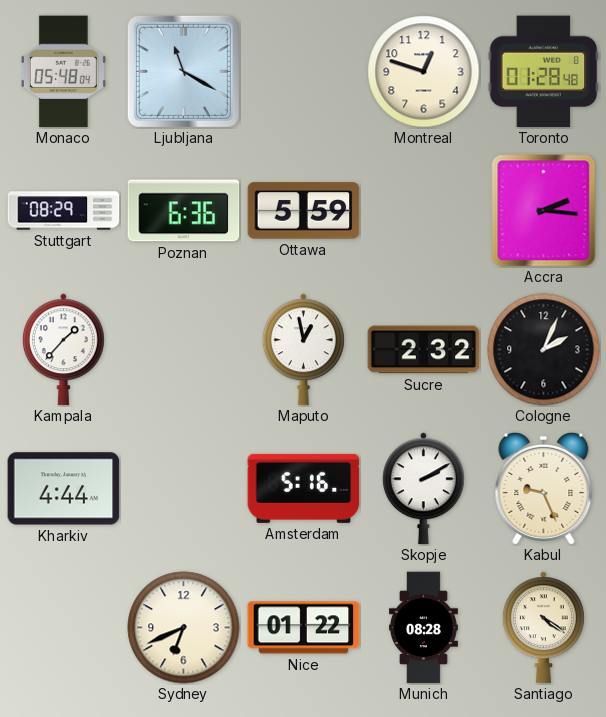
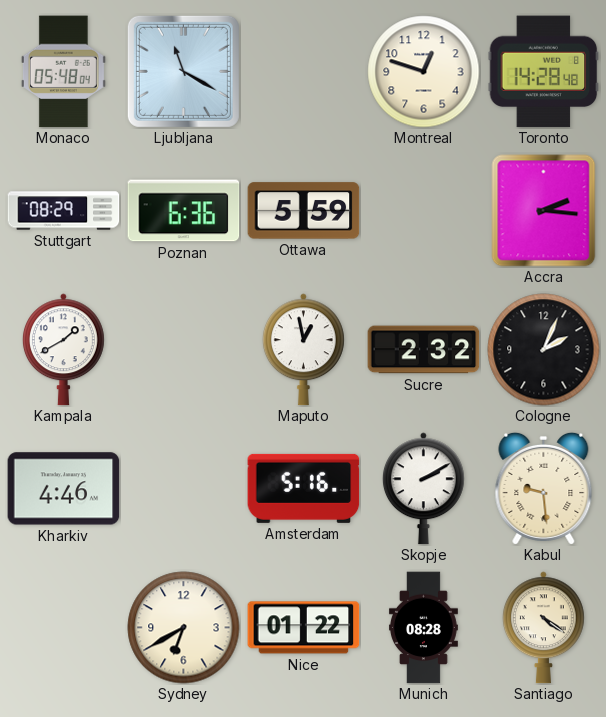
Toronto: 01:28 -> 14:28 (544, 72)
Kampala: 1:37 -> 1:40 (63, 350)
Kharkiv: 4:44 -> 4:46 (64, 489)
Kabul: 9:26 -> 9:29 (544, 488)
Sydney: 6:41 -> 6:40 (184, 628)
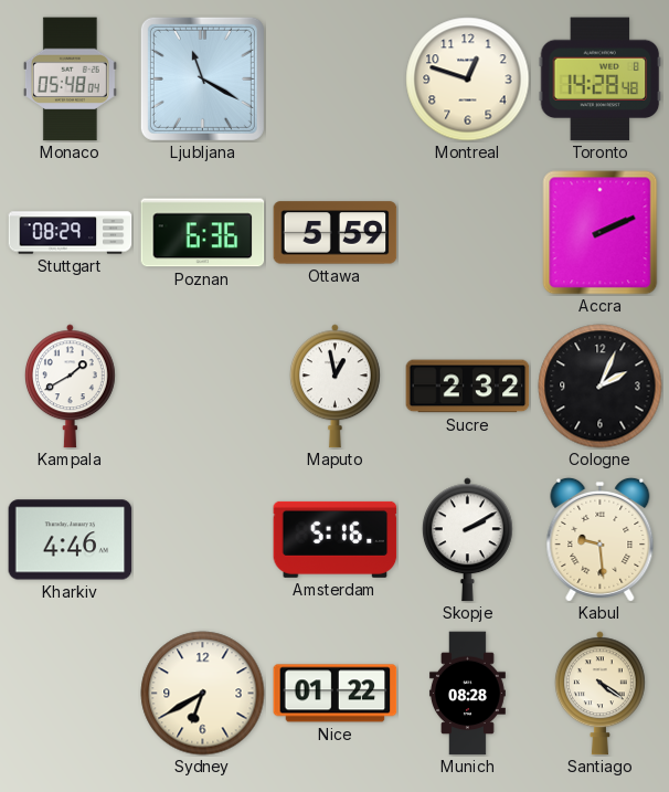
Accra: 2:16 -> 2:11 (601, 233)
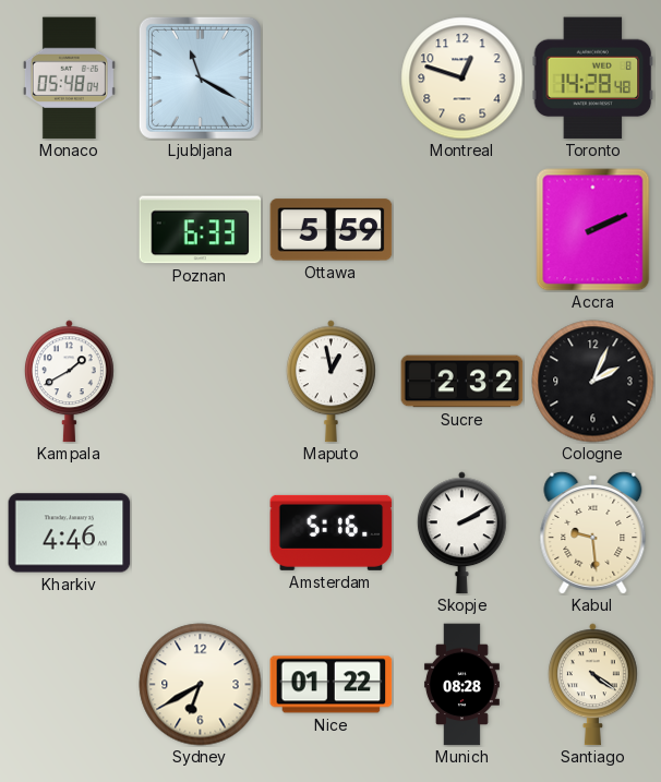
Stuttgart: 08:29 -> none (71, 233)
Poznan: 6:36 -> 6:33 (201, 230)
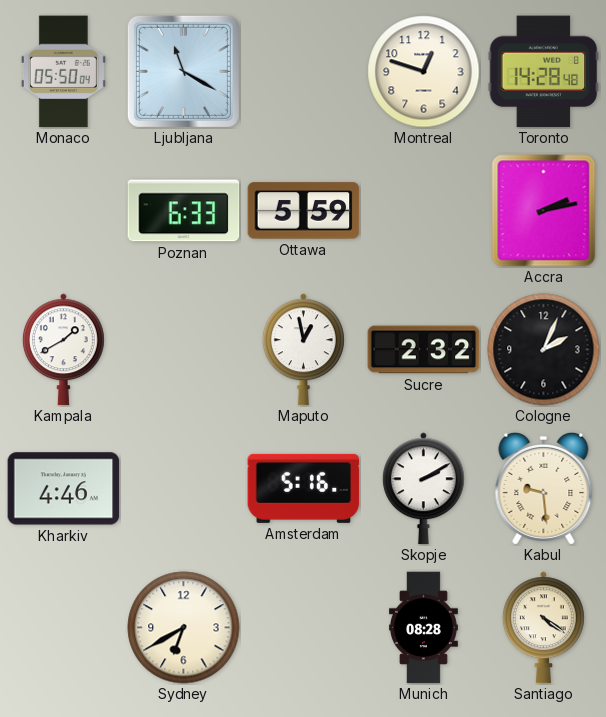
Monaco: 05:48 -> 05:50 (63, 72)
Accra: 2:11 -> 2:13 (544, 211)
Nice: 01:22 -> none (332, 685)
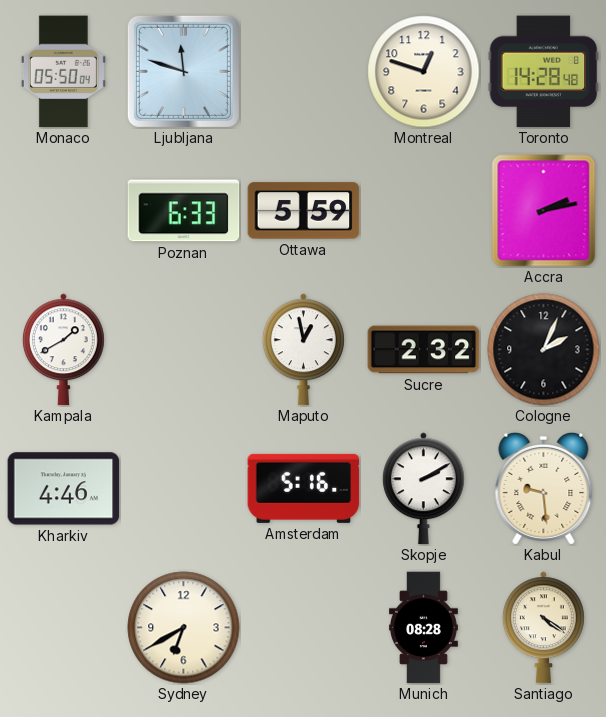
Ljubljana: 11:20 -> 11:48 (183, 71)
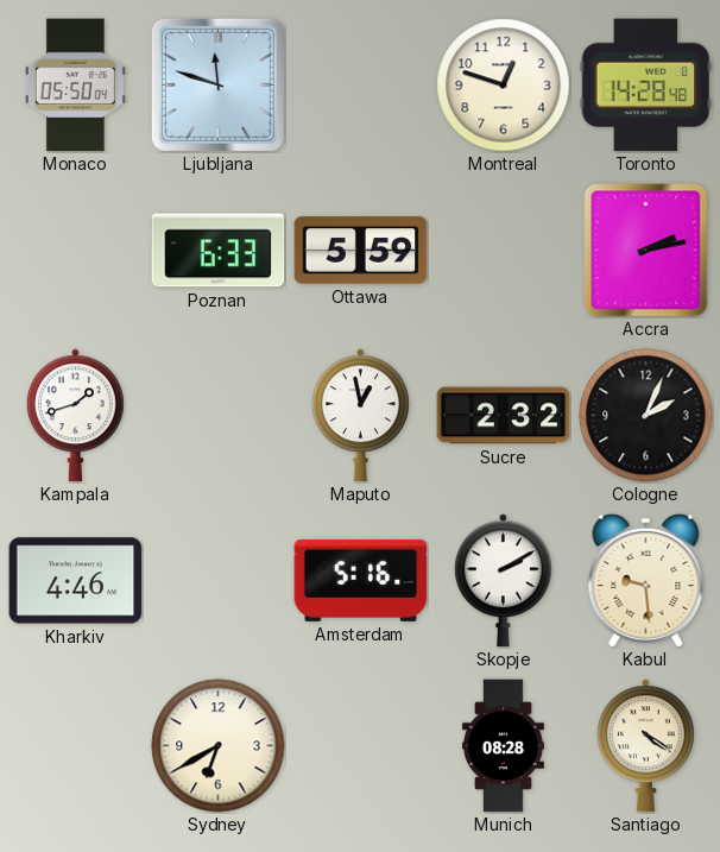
Kampala: 1:40 -> 1:42 (75, 416)
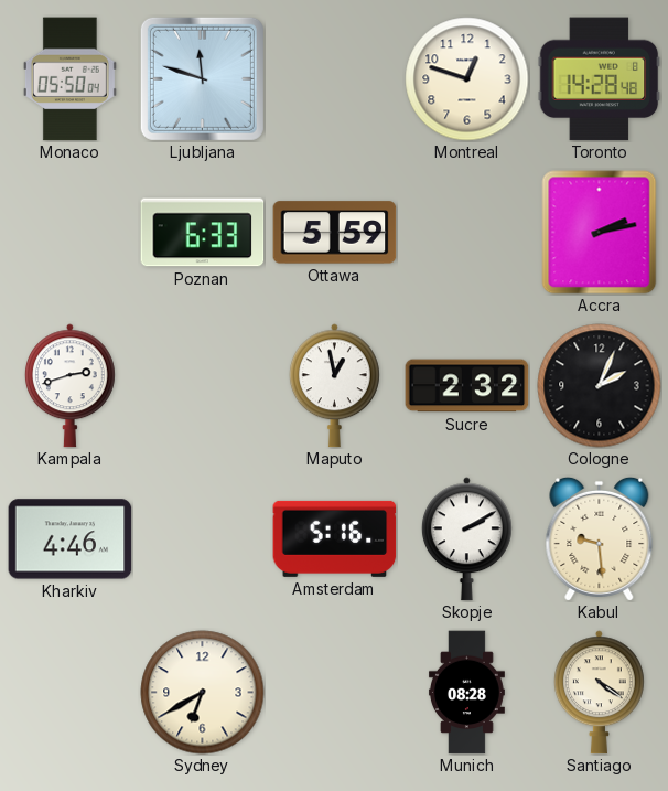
Kampala: 1:42 -> 2:42 (69, 386)
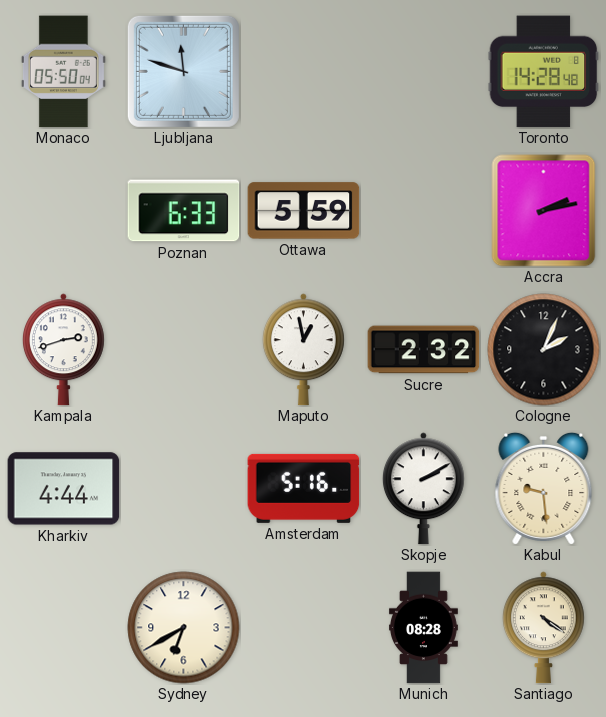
Montreal: 12:48 -> none (467, 79)
Kharkiv: 4:46 -> 4:44 (64, 489)
